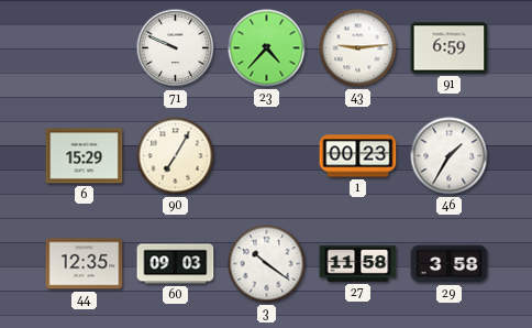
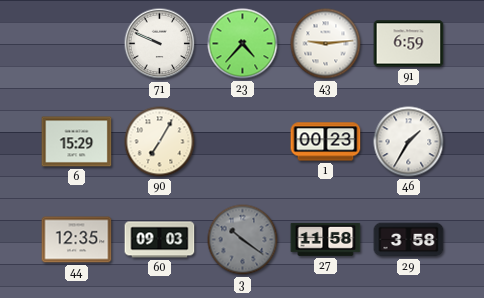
3 dial: white -> grey (243, 240)
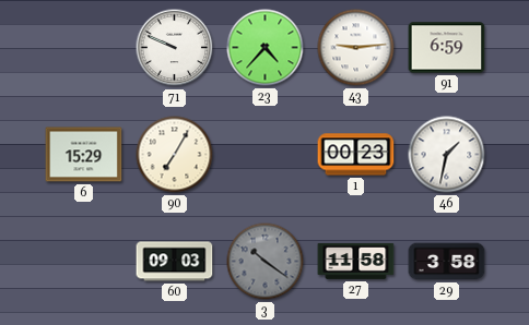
46: 1:35 -> 1:32 (447, 155)
44: 12:35 -> none (77, 240)
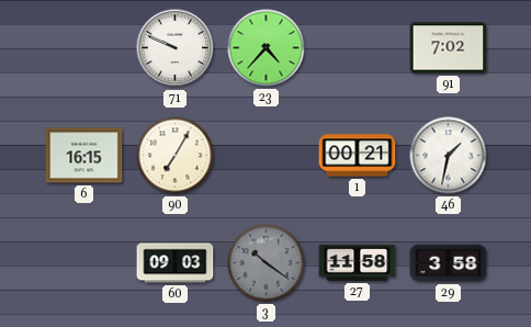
43: 9:14 -> none (356, 48)
91: 6:59 -> 7:02 (449, 48)
6: 15:29 -> 16:15 (84, 156)
1: 00:23 -> 00:21 (358, 156)
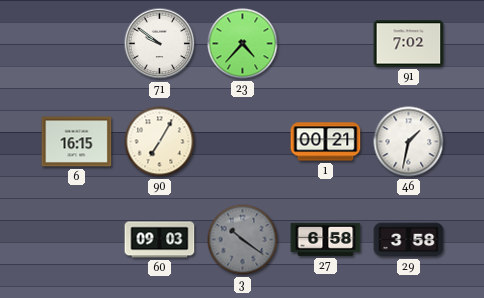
71: 9:49 -> 9:51 (160, 44)
27: 11:58 -> 6:58 (326, 239)
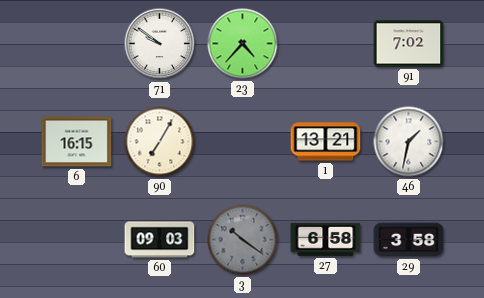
1: 00:21 -> 13:21 (326, 142)
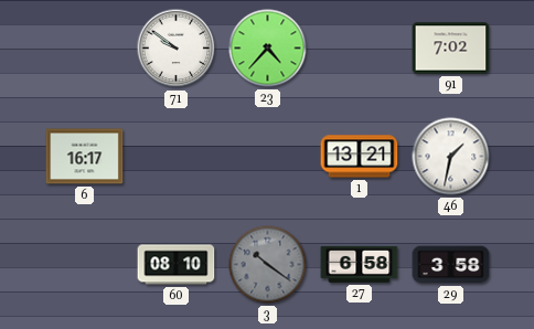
6: 16:15 -> 16:17 (85, 157)
90: 7:05 -> none (160, 142)
60: 09:03 -> 08:10 (177, 265)
